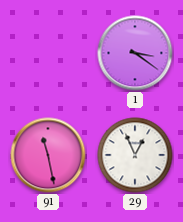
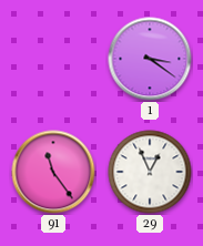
91: 11:28 -> 11:24 (53, 172)
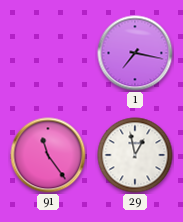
1: 3:21 -> 7:17 (135, 53)
29: 12:56 -> 12:58 (135, 155)
